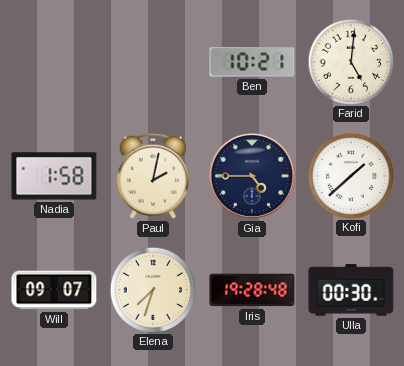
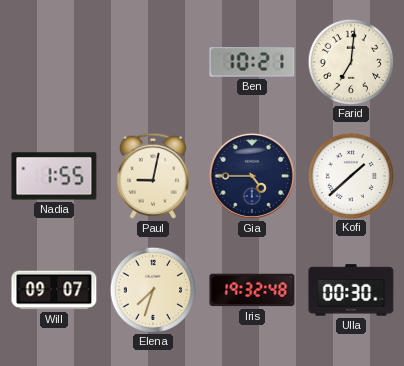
Farid: 5:01 -> 7:01 (350, 61)
Nadia: 1:58 -> 1:55 (54, 176)
Paul: 2:02 -> 9:02 (153, 176)
Iris: 19:28 -> 19:32 (252, 290)
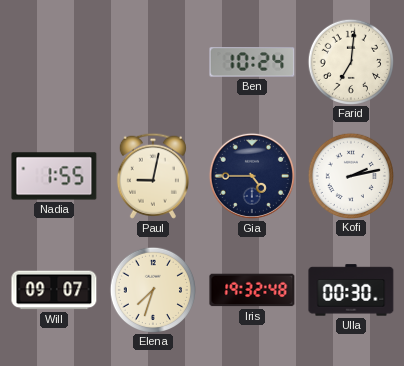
Ben: 10:21 -> 10:24 (252, 62)
Kofi: 1:38 -> 2:13 (350, 175)
